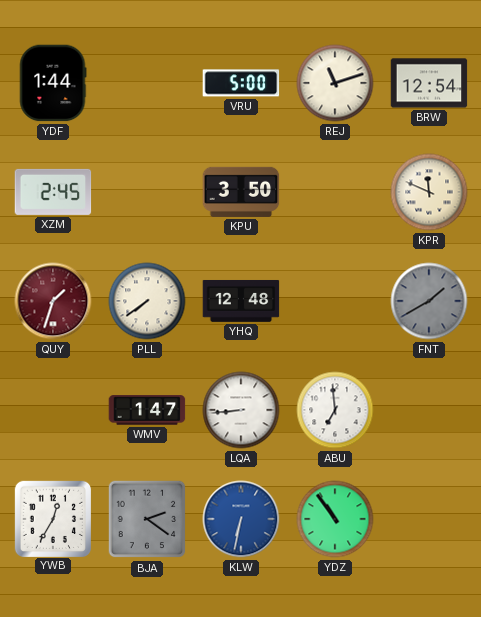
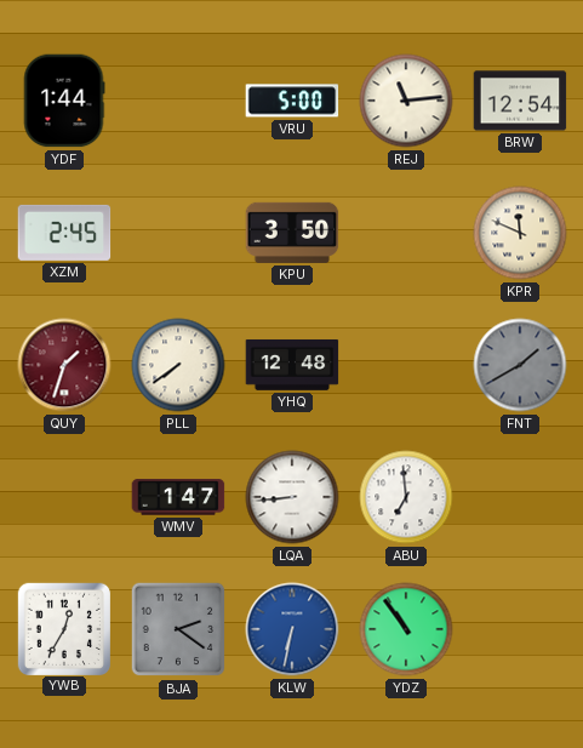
REJ: 11:12 -> 11:14 (406, 101)
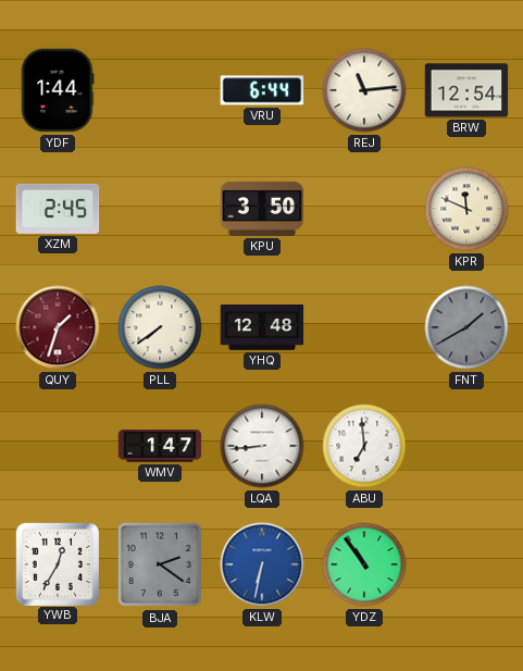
VRU: 5:00 -> 6:44 (262, 90)
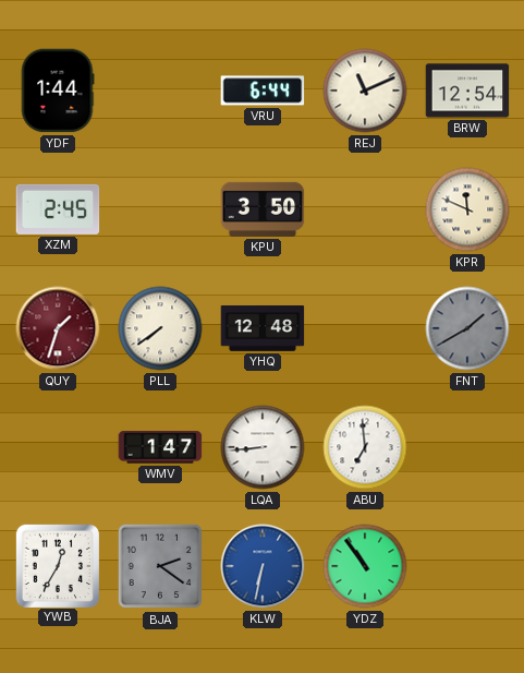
REJ: 11:14 -> 11:11 (365, 91)
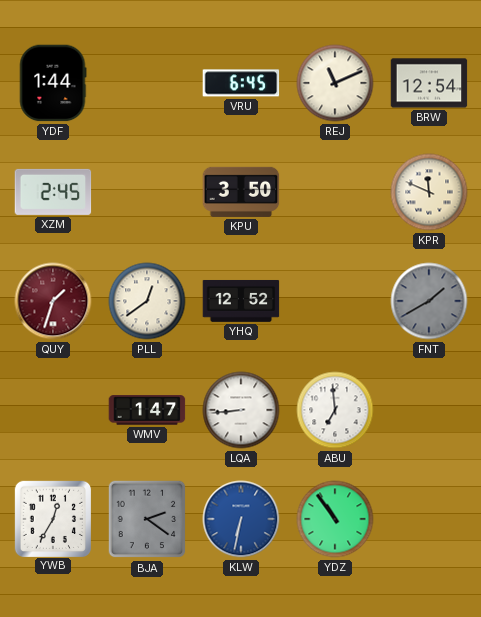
VRU: 6:44 -> 6:45 (241, 83)
PLL: 7:39 -> 12:39 (147, 301)
YHQ: 12:48 -> 12:52 (241, 301)
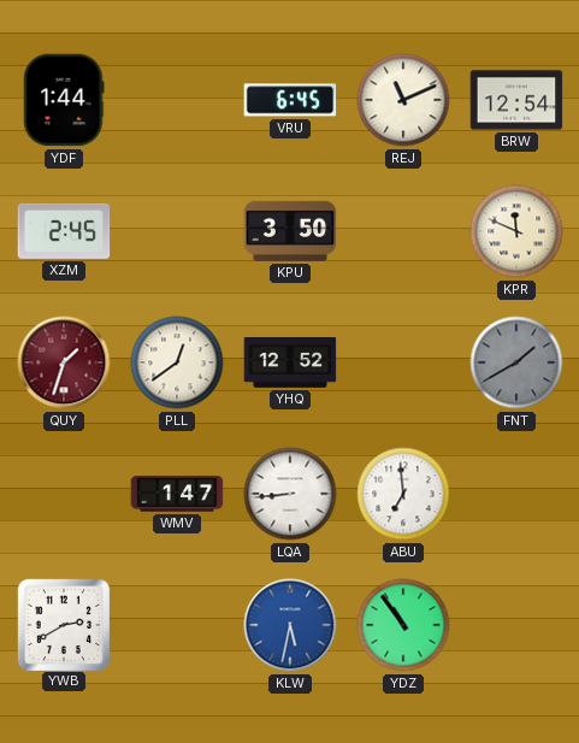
YWB: 12:35 -> 2:40 (63, 624)
BJA: 2:21 -> none (147, 519)
KLW: 6:32 -> 5:32 (290, 625)
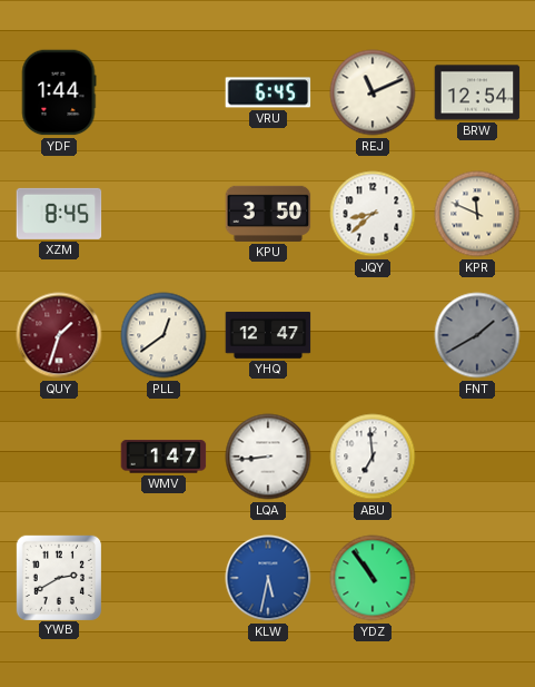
XZM: 2:45 -> 8:45 (59, 214)
JQY: none -> 8:38 (373, 214)
YHQ: 12:52 -> 12:47 (268, 335)
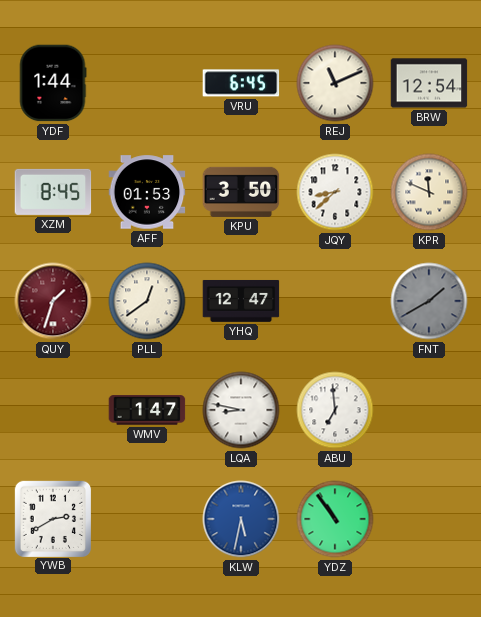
AFF: none -> 01:53 (147, 192)
LQA: 8:44 -> 8:47 (241, 410)
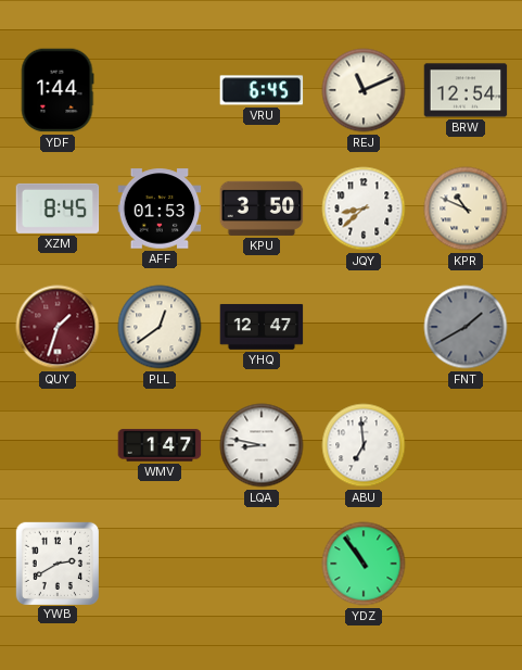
KPR: 11:49 -> 10:49 (466, 208)
KLW: 5:32 -> none (241, 519)
